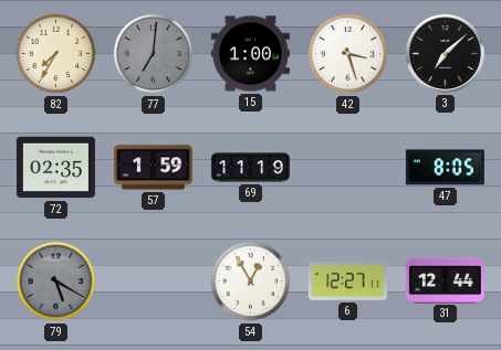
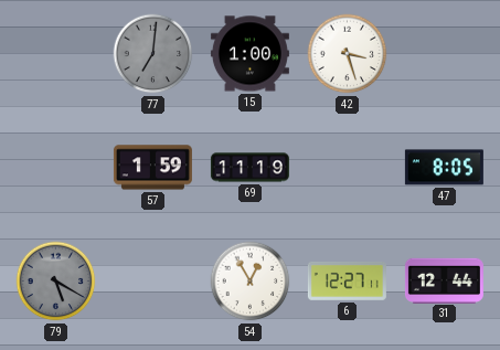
82: 7:35 -> none (56, 54)
3: 7:08 -> none (445, 53)
72: 02:35 -> none (55, 168)
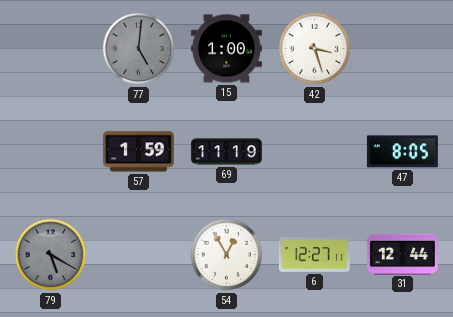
77: 7:01 -> 5:01 (139, 49)
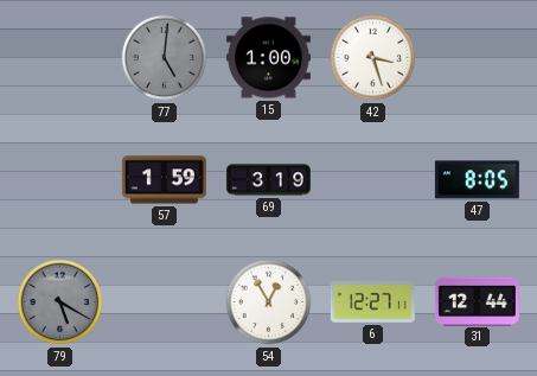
69: 11:19 -> 3:19 (268, 180)
